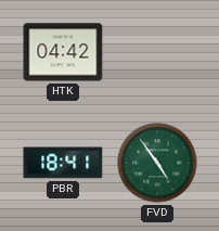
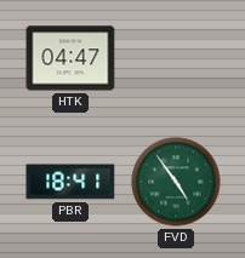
HTK: 04:42 -> 04:47 (70, 58)
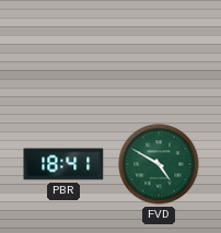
HTK: 04:47 -> none (70, 58)
FVD: 4:54 -> 4:50 (159, 164)
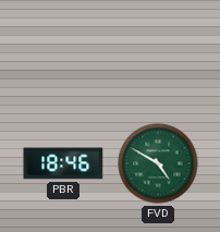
PBR: 18:41 -> 18:46 (63, 163)
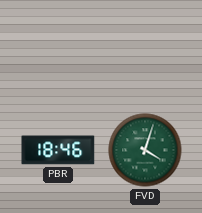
FVD: 4:50 -> 4:03 (145, 150)
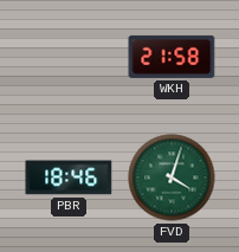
WKH: none -> 21:58 (172, 57)
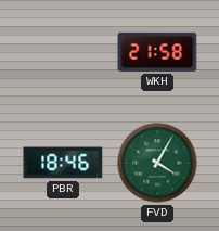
FVD: 4:03 -> 4:05 (157, 163)
